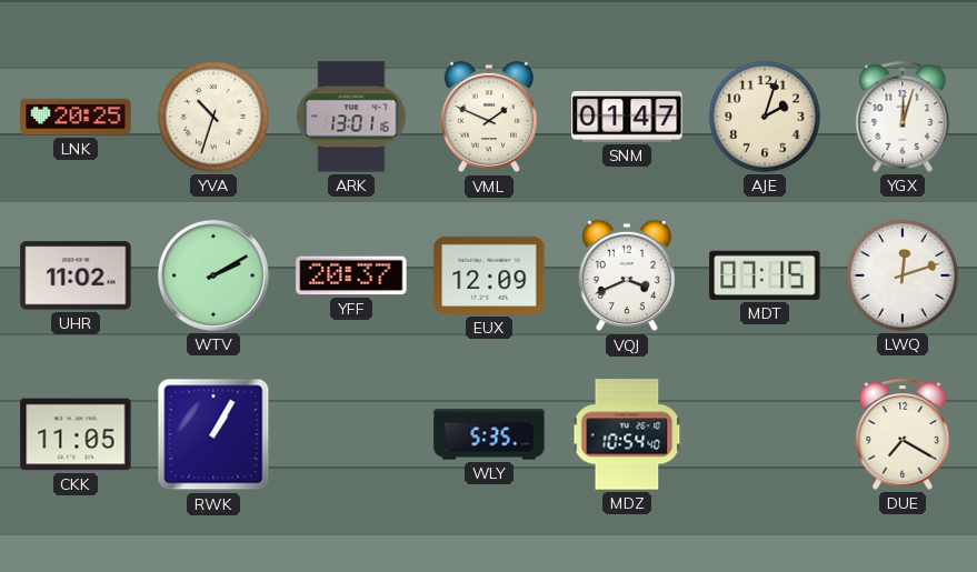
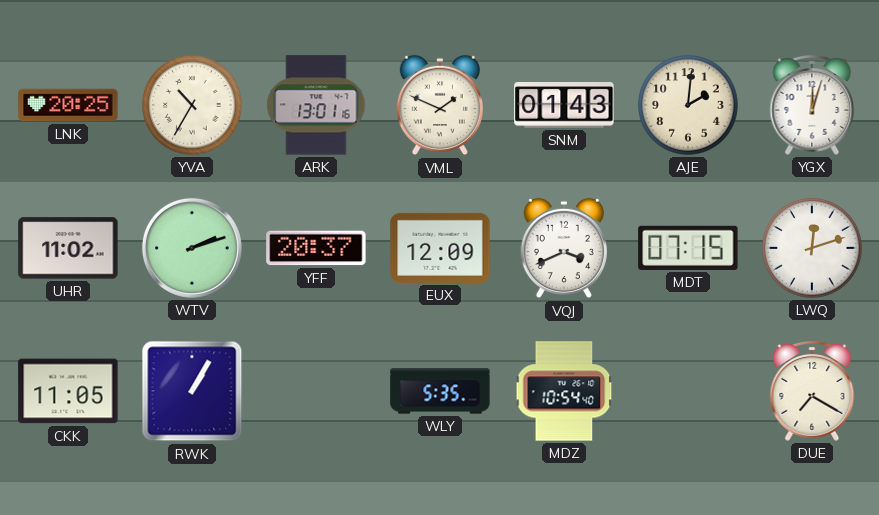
YVA: 10:33 -> 10:35 (192, 105)
SNM: 01:47 -> 01:43 (564, 105)
AJE: 2:03 -> 2:01 (688, 105)
WTV: 2:10 -> 2:12 (192, 248)
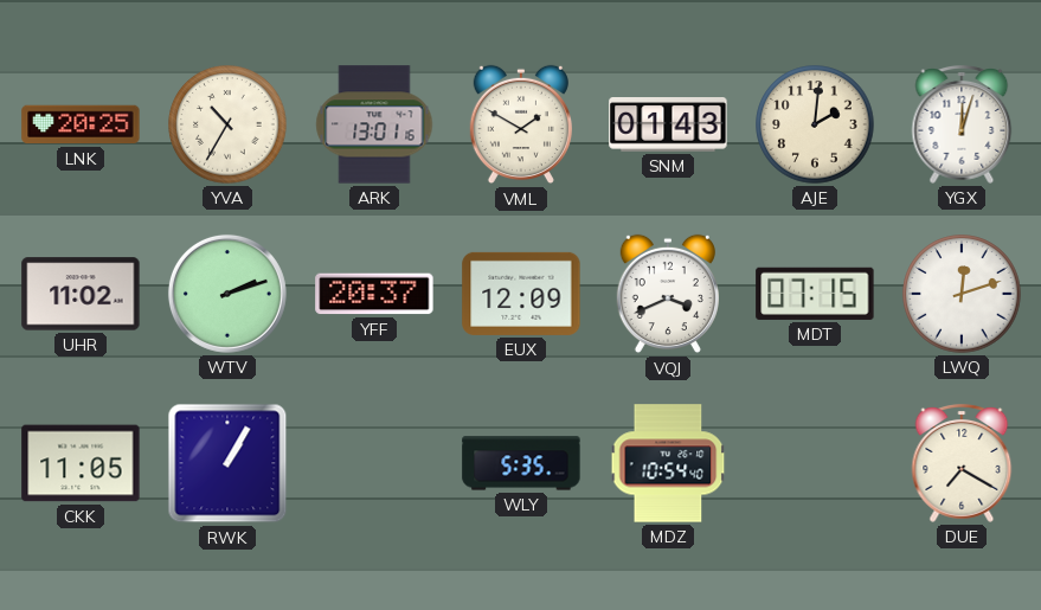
VML: 1:49 -> 1:50 (521, 124)
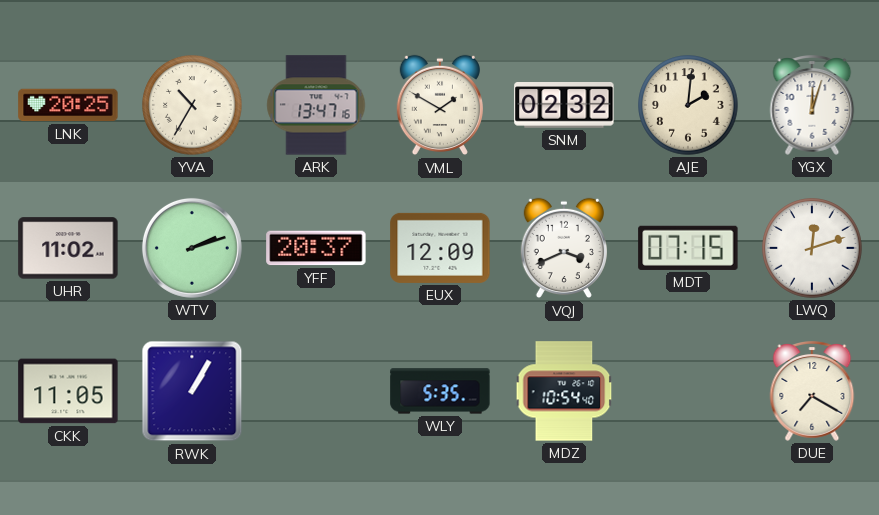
ARK: 13:01 -> 13:47 (316, 105)
SNM: 01:43 -> 02:32 (564, 105)
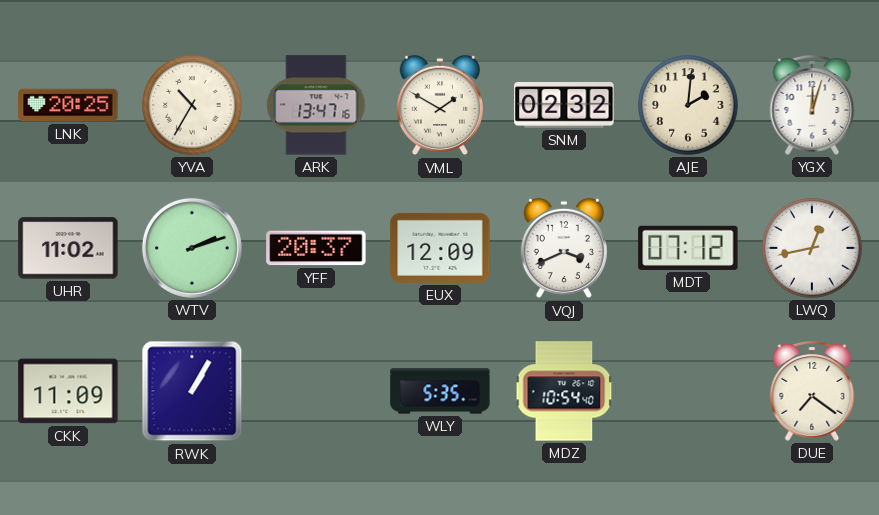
MDT: 07:15 -> 07:12 (688, 248)
LWQ: 12:12 -> 12:43 (812, 248)
CKK: 11:05 -> 11:09 (68, 391)
DUE: 7:20 -> 7:21 (812, 392)
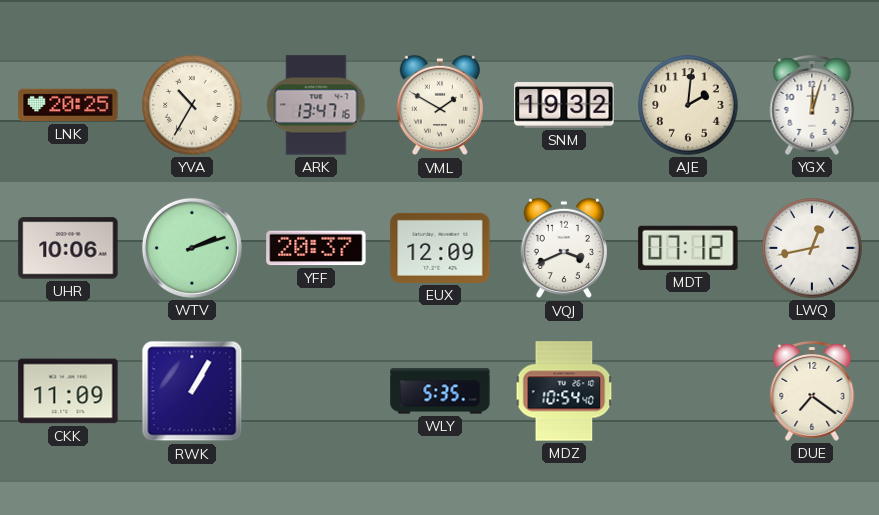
SNM: 02:32 -> 19:32 (564, 105)
UHR: 11:02 -> 10:06 (68, 248)
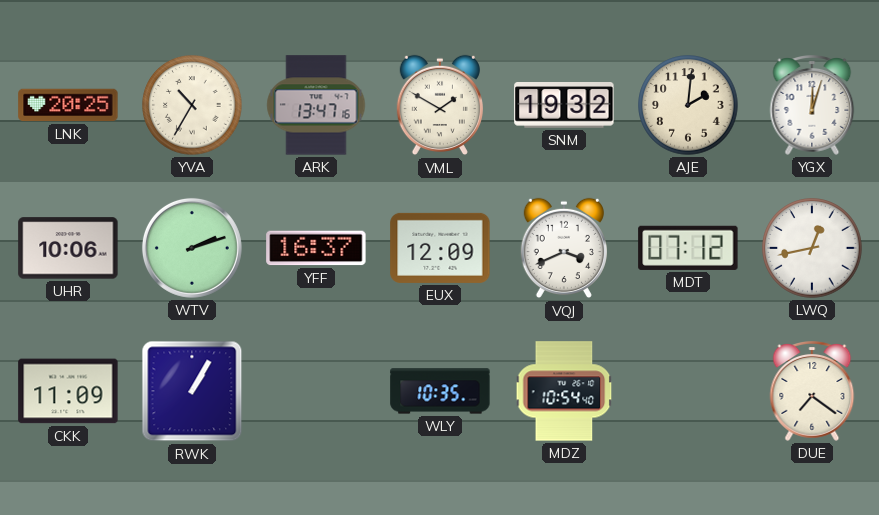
YFF: 20:37 -> 16:37 (316, 248)
WLY: 5:35 -> 10:35 (440, 391)
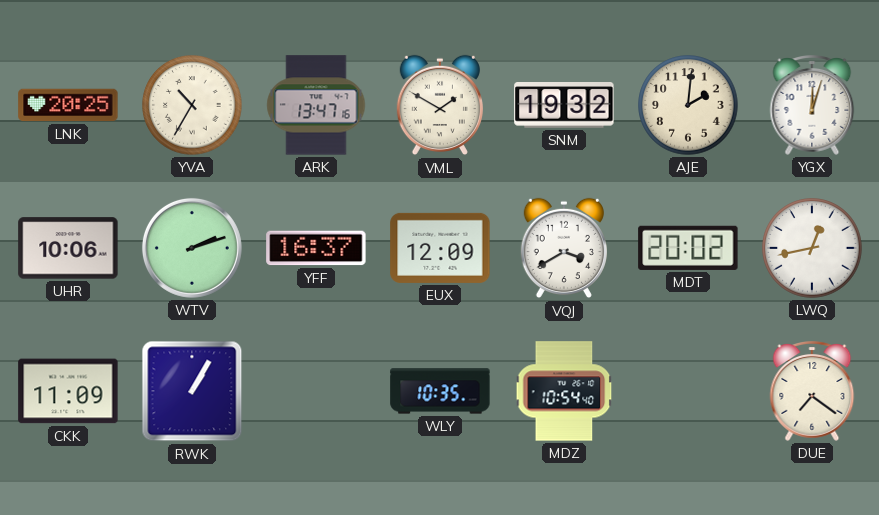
VQJ: 3:41 -> 3:40 (564, 248)
MDT: 07:12 -> 20:02 (688, 248)
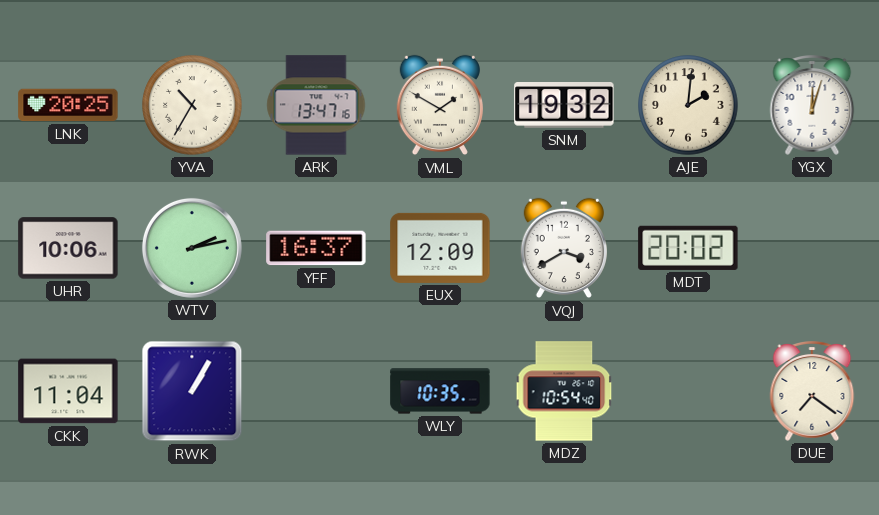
WTV: 2:12 -> 2:13 (192, 248)
LWQ: 12:43 -> none (812, 248)
CKK: 11:09 -> 11:04 (68, 391)
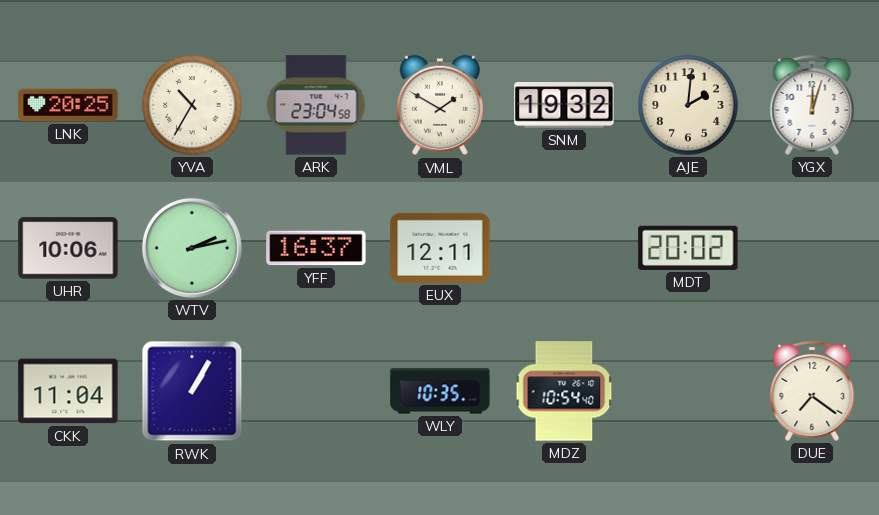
ARK: 13:47 -> 23:04 (316, 105)
EUX: 12:09 -> 12:11 (440, 248)
VQJ: 3:40 -> none (564, 248)
